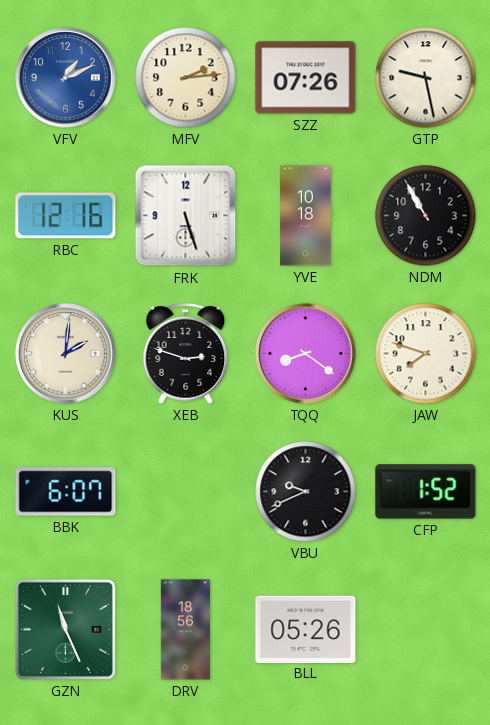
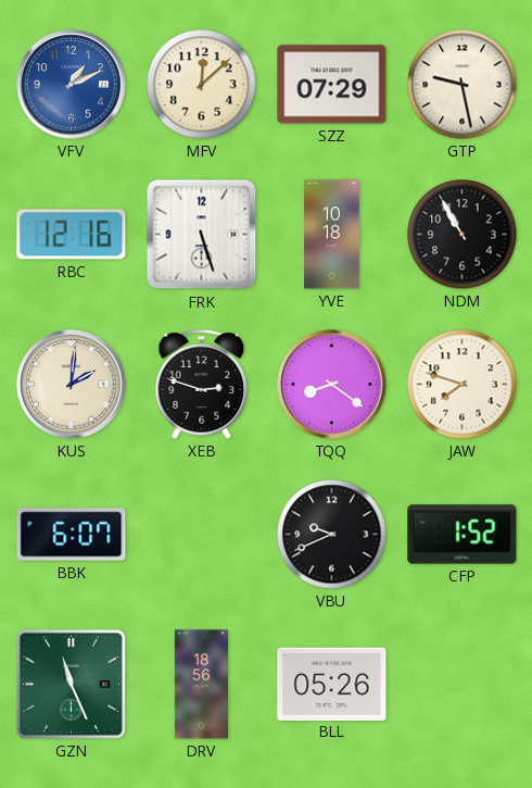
MFV: 2:14 -> 12:08 (202, 85)
SZZ: 07:26 -> 07:29 (332, 85)
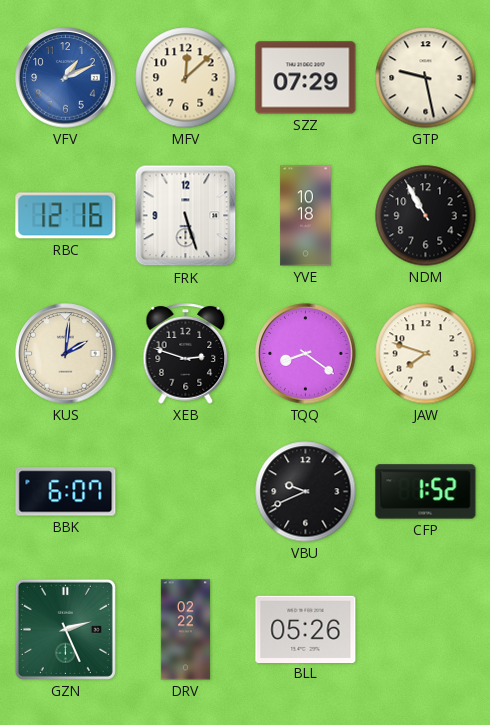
GZN: 11:26 -> 2:26 (65, 629)
DRV: 18:56 -> 02:22 (185, 630)
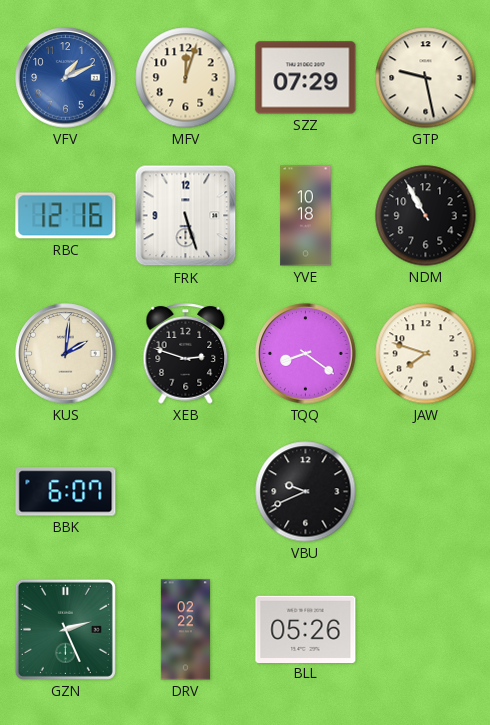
MFV: 12:08 -> 12:03 (186, 78)
CFP: 1:52 -> none (426, 492)
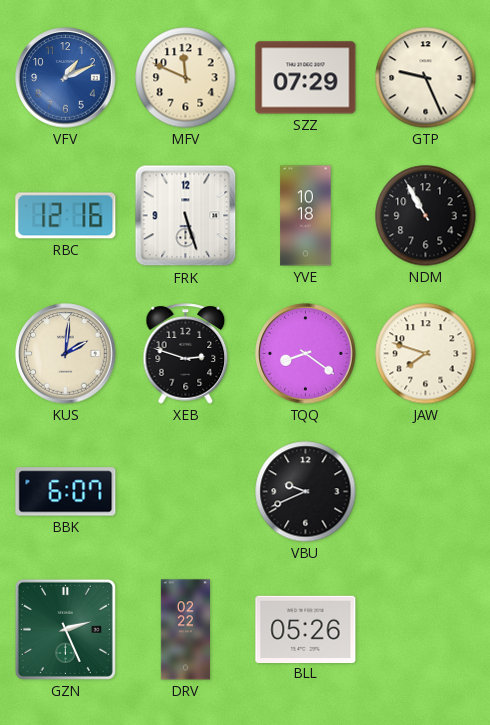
MFV: 12:03 -> 11:49 (186, 78)
GTP: 9:28 -> 9:26 (426, 78)
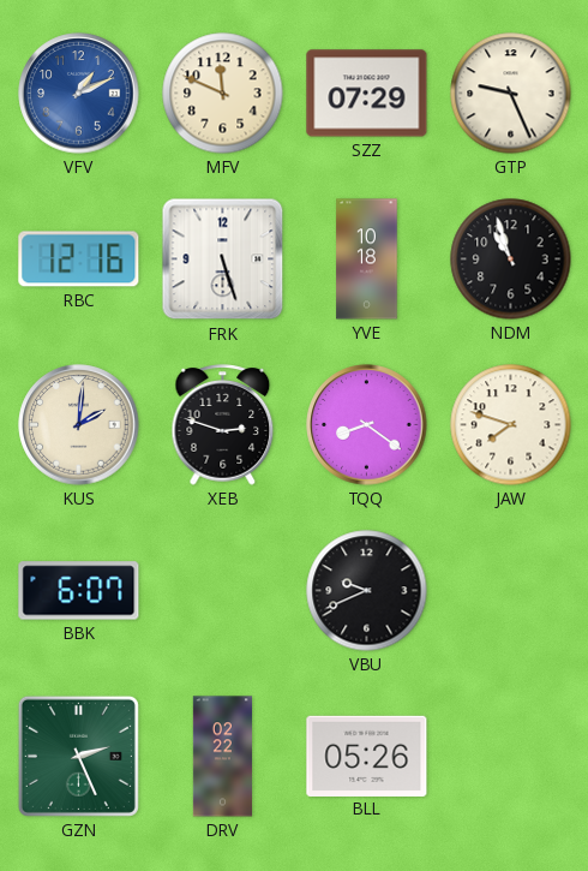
NDM: 10:55 -> 10:57 (511, 259)
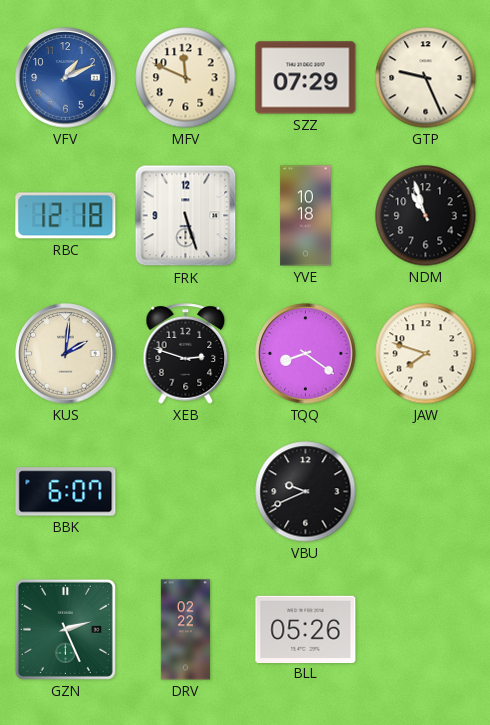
RBC: 12:16 -> 12:18 (66, 216)
